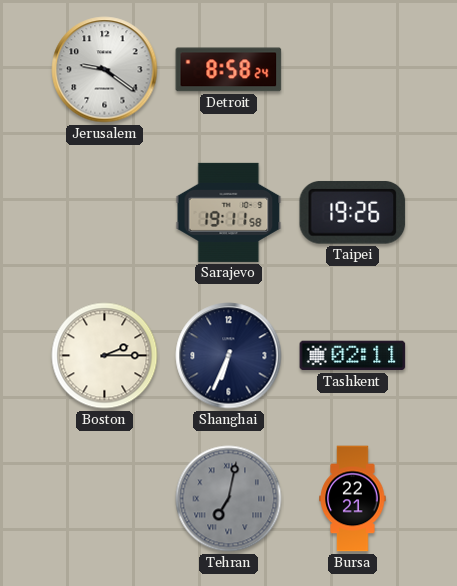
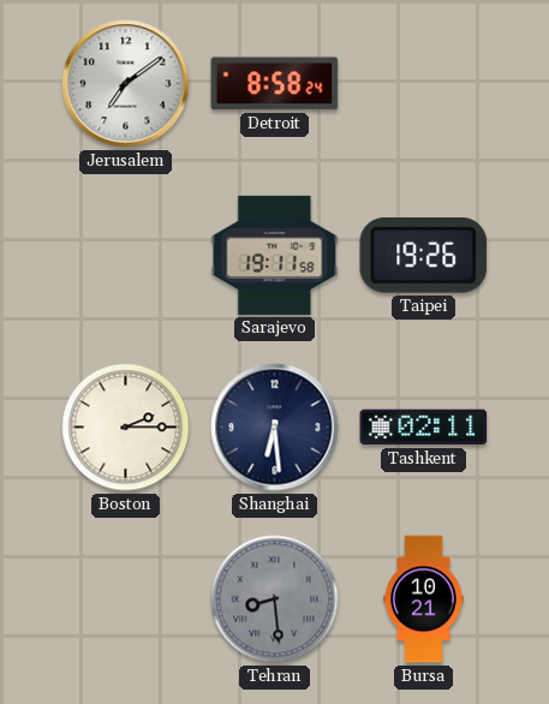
Jerusalem: 9:21 -> 7:09 (126, 84)
Shanghai: 6:34 -> 6:29 (275, 428)
Tehran: 7:02 -> 8:29 (275, 599)
Bursa: 22:21 -> 10:21 (424, 599)
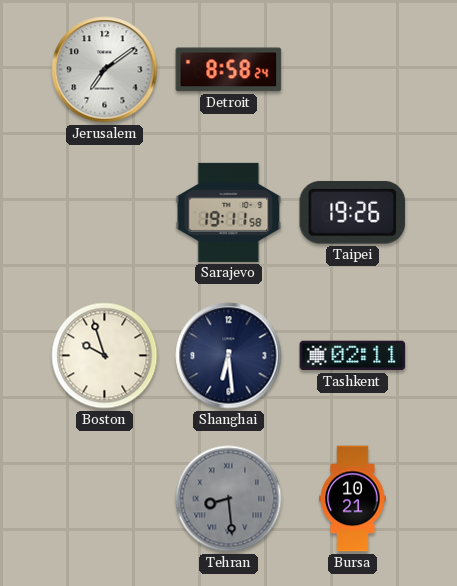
Boston: 2:15 -> 9:57 (105, 356)
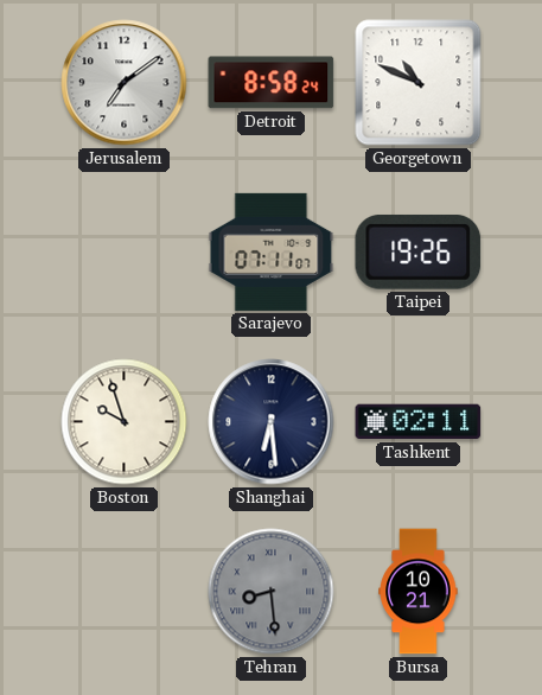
Georgetown: none -> 10:49 (419, 83)
Sarajevo: 19:11 -> 07:11 (272, 251)
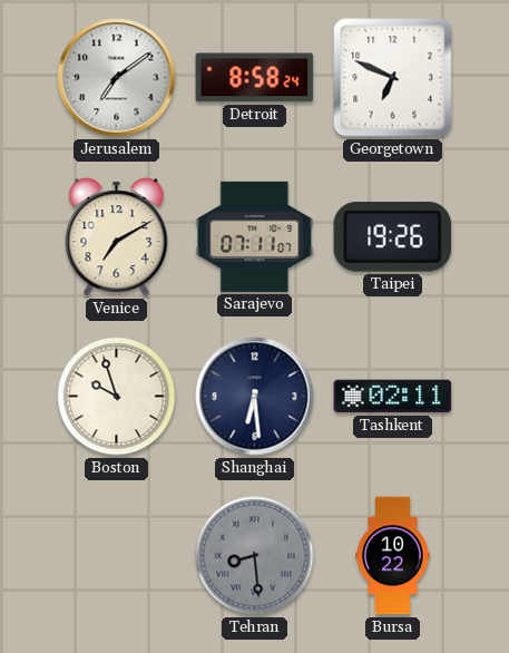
Georgetown: 10:49 -> 6:49 (393, 78)
Venice: none -> 7:10 (117, 237)
Bursa: 10:21 -> 10:22 (393, 556)
